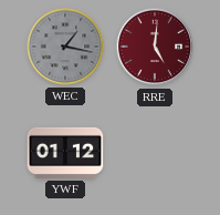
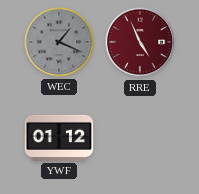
WEC: 1:17 -> 1:19 (59, 42)
RRE: 5:01 -> 4:56 (140, 42)
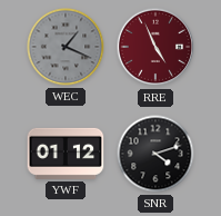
SNR: none -> 4:12 (155, 154)
